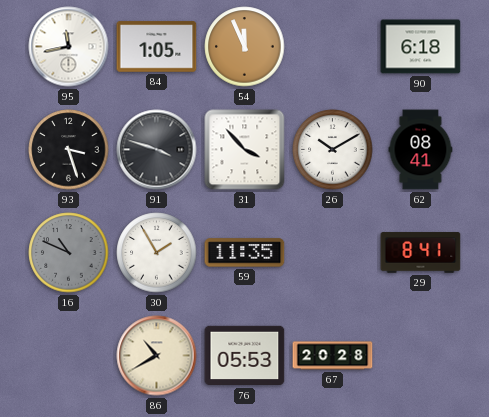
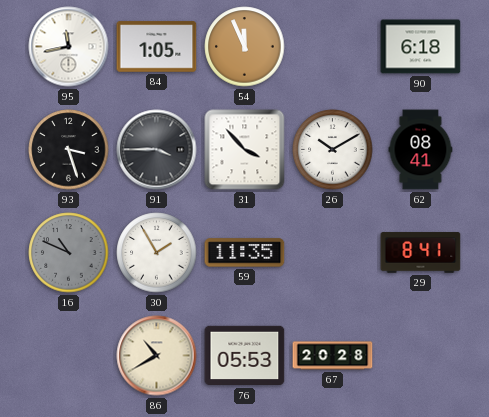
91: 3:48 -> 3:45 (157, 150)
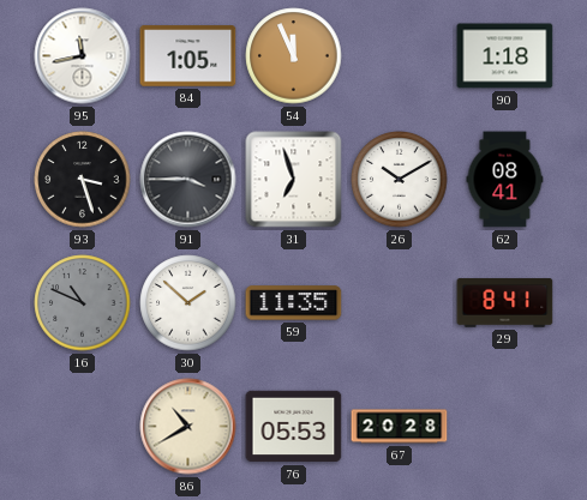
90: 6:18 -> 1:18 (505, 56)
31: 3:53 -> 6:57 (294, 180)
30: 1:55 -> 1:52 (188, 303)
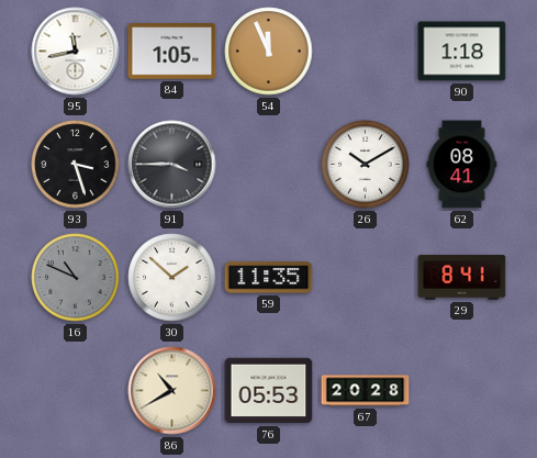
31: 6:57 -> none (294, 180)
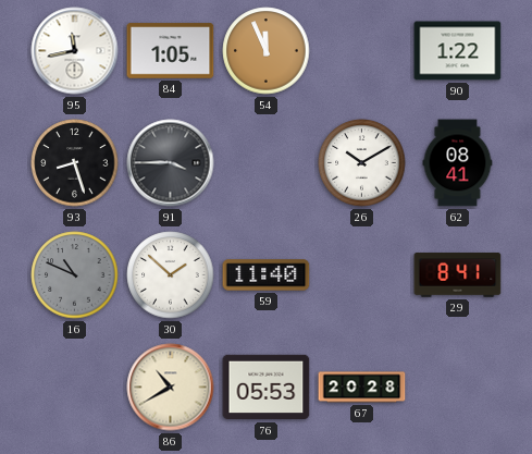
90: 1:18 -> 1:22 (458, 51)
93: 3:27 -> 8:27 (75, 163)
59: 11:35 -> 11:40 (267, 275)
